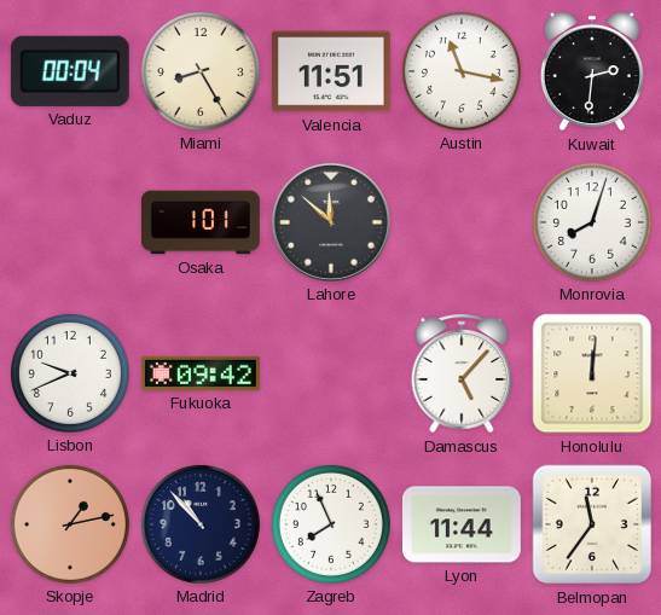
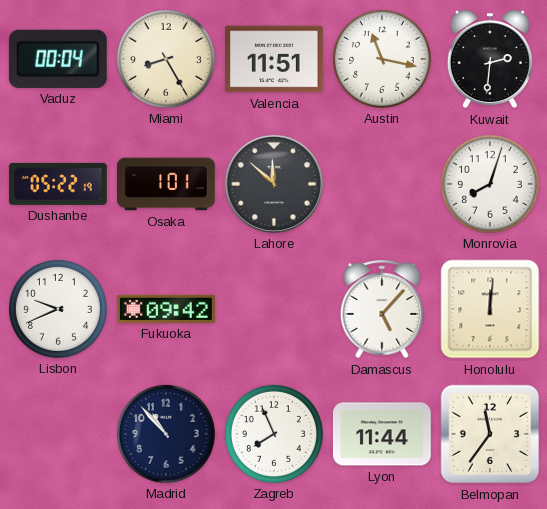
Dushanbe: none -> 05:22 (58, 184)
Skopje: 1:13 -> none (70, 524)
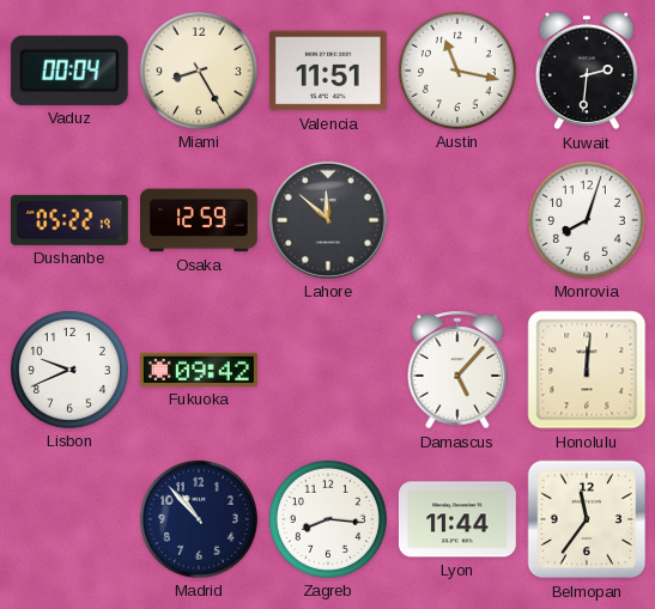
Osaka: 1:01 -> 12:59 (200, 220)
Zagreb: 7:56 -> 8:16 (328, 519)
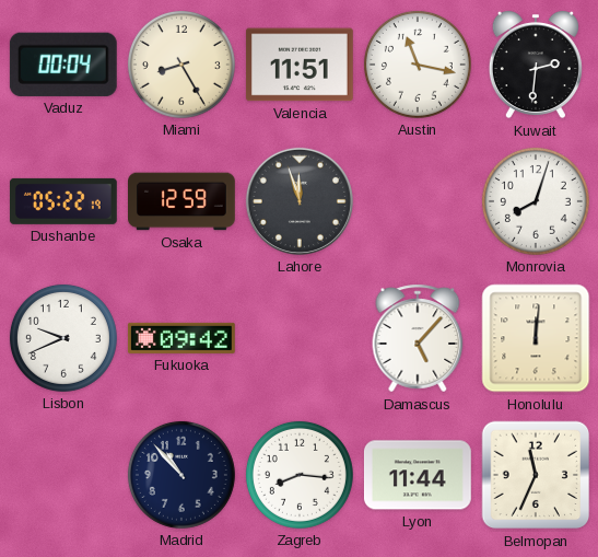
Lahore: 11:52 -> 11:57 (300, 201)
Belmopan: 11:36 -> 11:34 (536, 475)
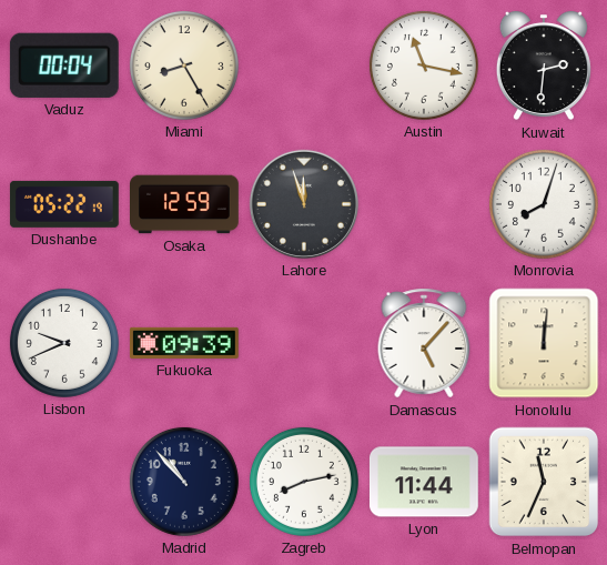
Valencia: 11:51 -> none (300, 65)
Fukuoka: 09:42 -> 09:39 (184, 343)
Zagreb: 8:16 -> 8:13 (304, 482)
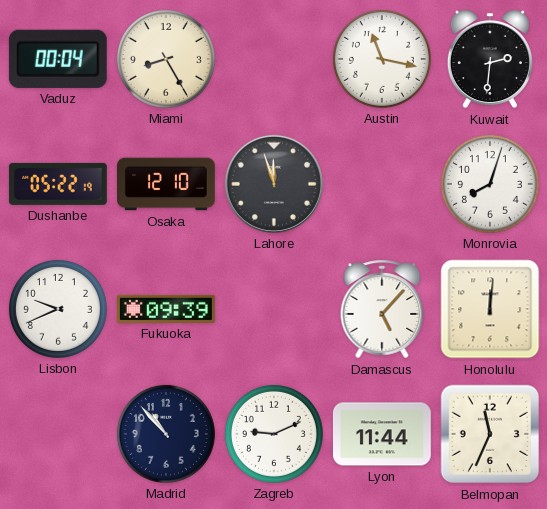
Osaka: 12:59 -> 12:10 (167, 184)
Zagreb: 8:13 -> 9:11 (274, 434)
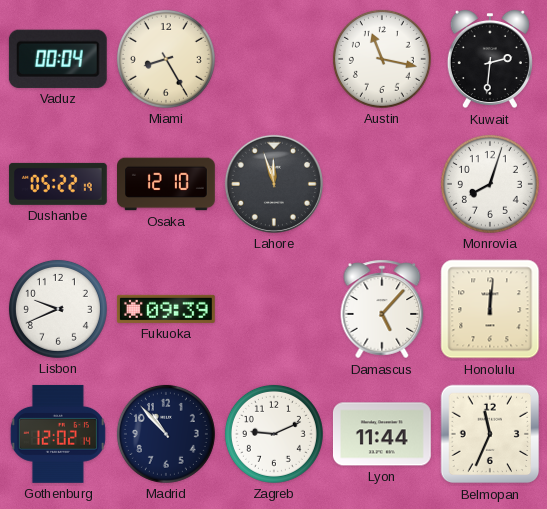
Gothenburg: none -> 12:02 (58, 434)
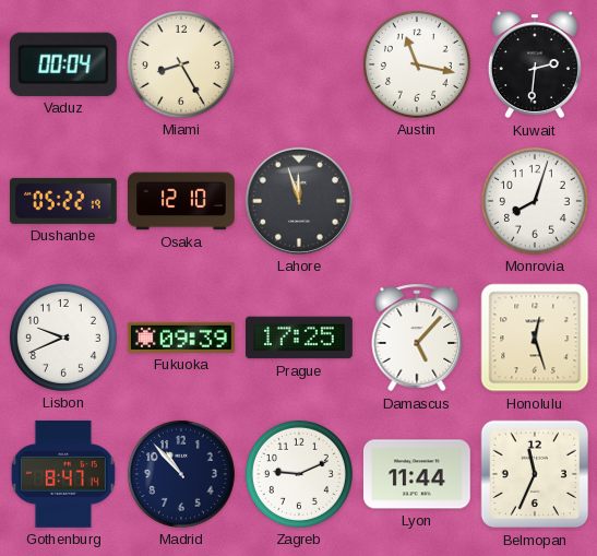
Prague: none -> 17:25 (300, 338)
Honolulu: 12:01 -> 12:27 (535, 338)
Gothenburg: 12:02 -> 8:47 (63, 474)
